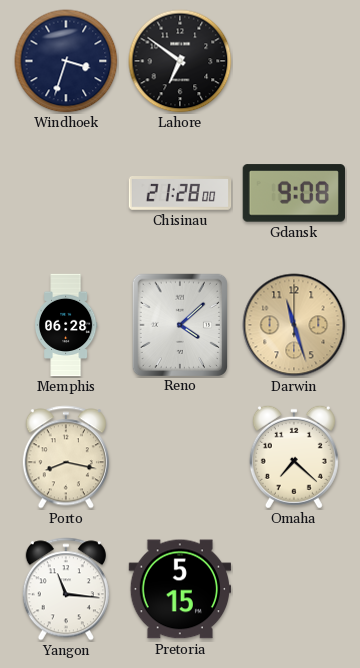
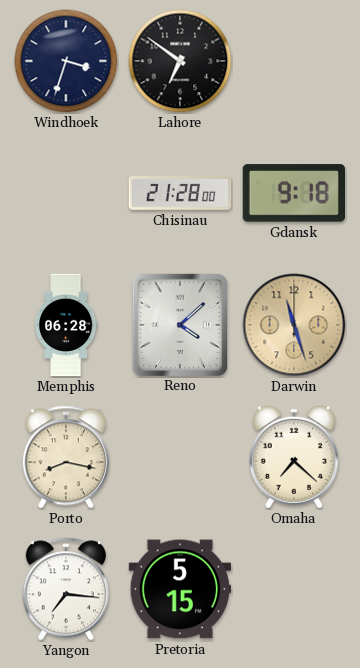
Gdansk: 9:08 -> 9:18 (293, 193)
Yangon: 11:16 -> 7:16 (66, 589)
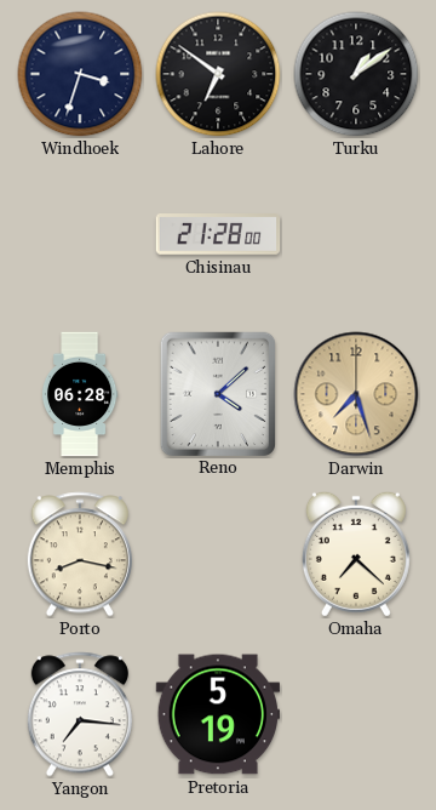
Turku: none -> 1:09 (356, 74)
Gdansk: 9:18 -> none (293, 193)
Darwin: 11:27 -> 7:27 (356, 394)
Pretoria: 5:15 -> 5:19 (218, 714)
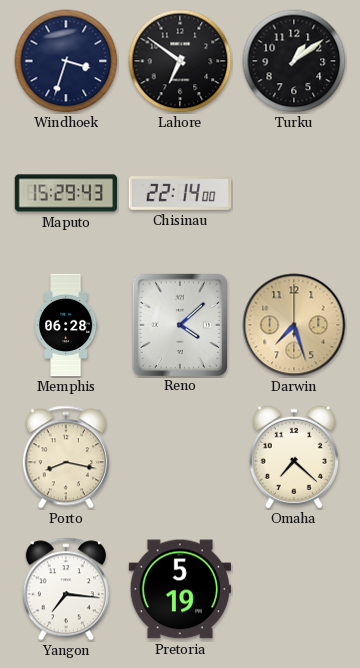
Maputo: none -> 15:29 (66, 193)
Chisinau: 21:28 -> 22:14 (180, 193)
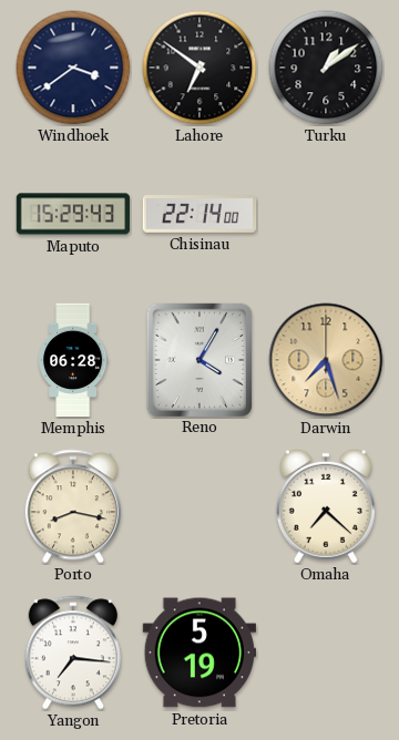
Windhoek: 3:33 -> 3:39 (73, 68)
Reno: 4:08 -> 4:05 (198, 359)
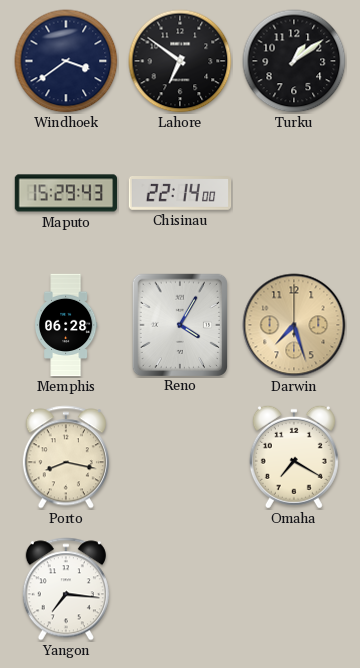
Omaha: 7:22 -> 7:20 (294, 457)
Pretoria: 5:19 -> none (199, 652)
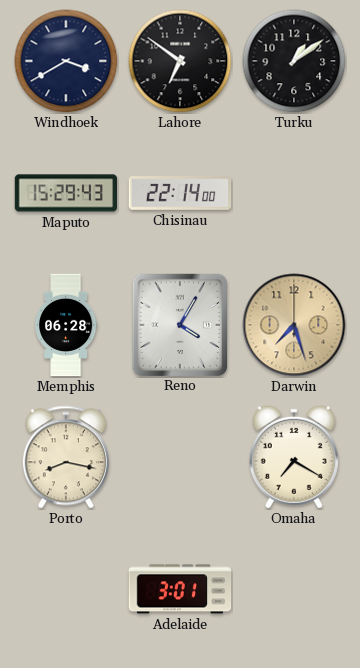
Windhoek: 3:39 -> 3:40 (66, 61)
Yangon: 7:16 -> none (66, 589)
Adelaide: none -> 3:01 (180, 589)
